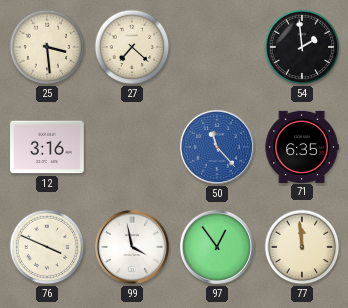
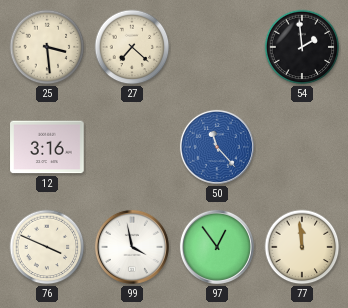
71: 6:35 -> none (302, 146)
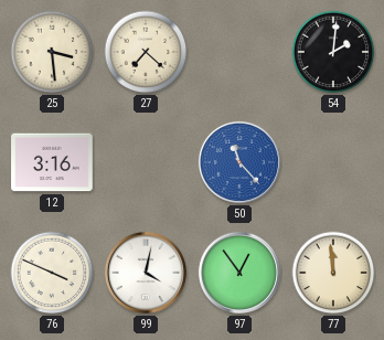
54: 1:59 -> 2:01 (333, 52)
99: 3:58 -> 4:02 (146, 273)
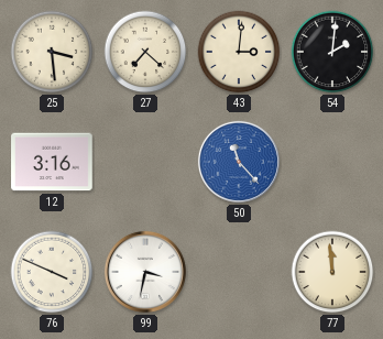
43: none -> 3:01 (239, 52)
99: 4:02 -> 3:32 (145, 272)
97: 12:54 -> none (239, 273)
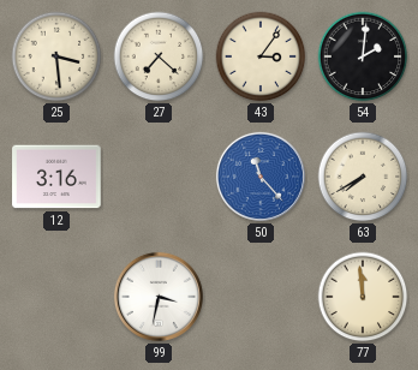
43: 3:01 -> 3:06 (261, 56)
63: none -> 7:40 (363, 177)
76: 3:49 -> none (52, 272)
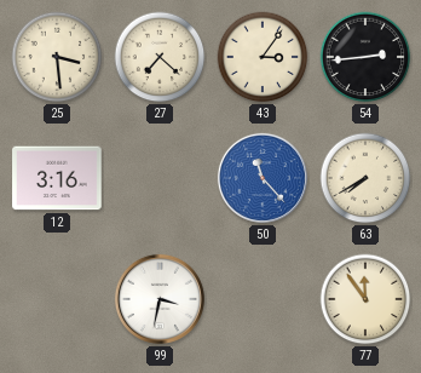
54: 2:01 -> 2:44 (365, 57)
77: 11:59 -> 11:54 (365, 299)
